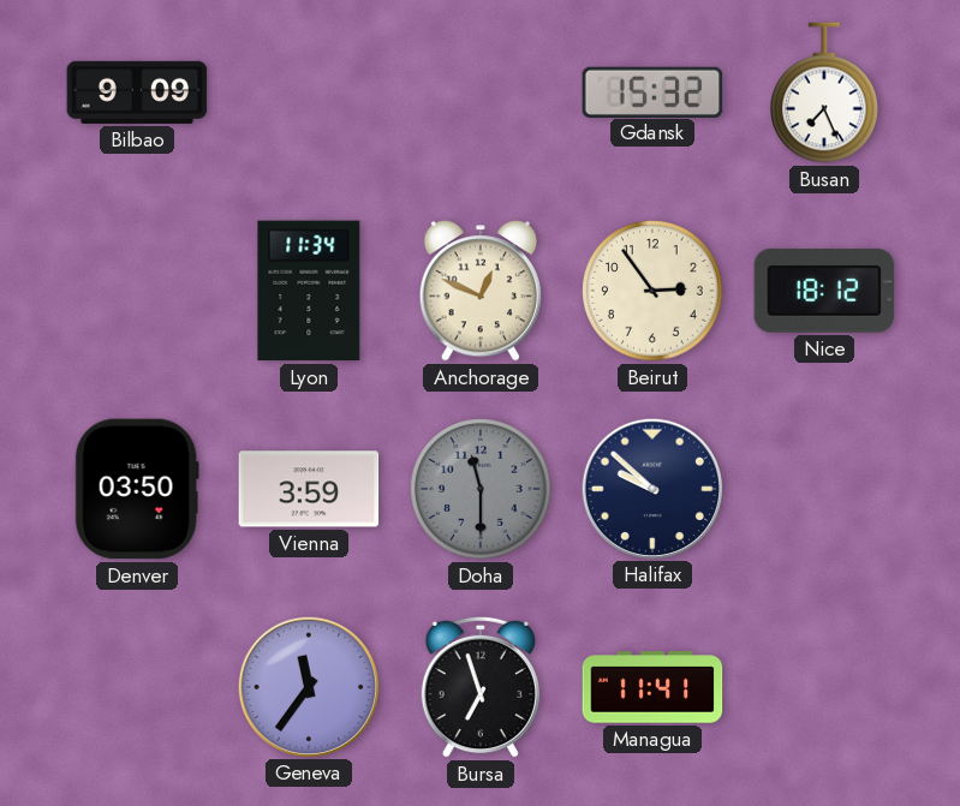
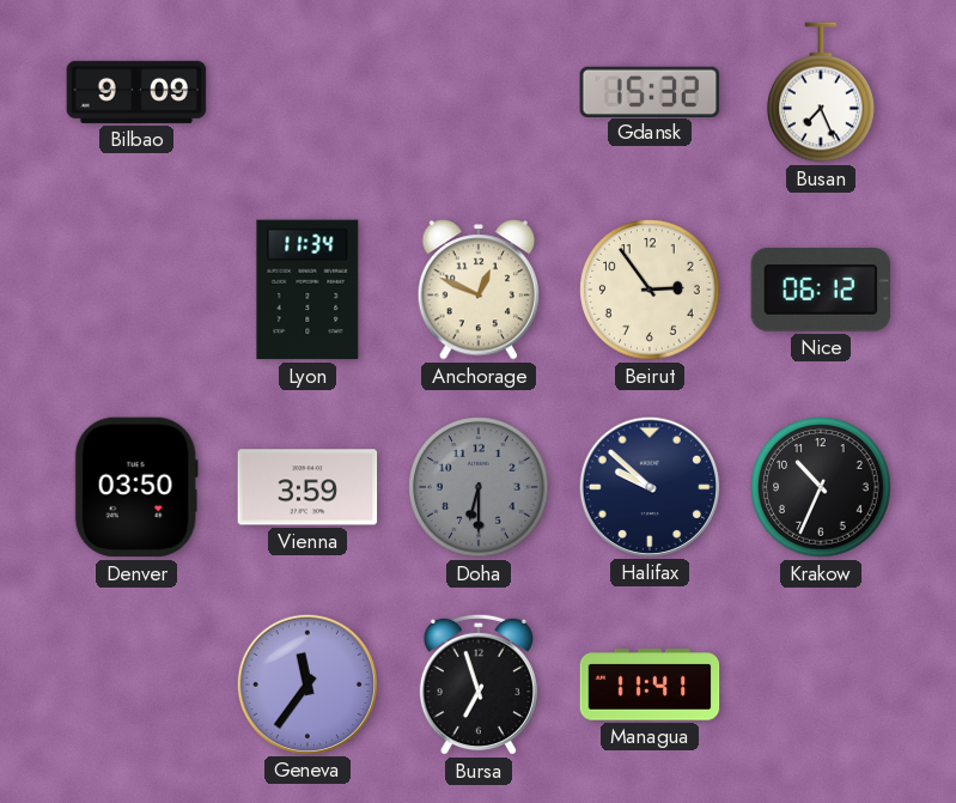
Nice: 18:12 -> 06:12 (821, 290)
Doha: 11:30 -> 6:30 (479, 487)
Krakow: none -> 10:34 (821, 487)
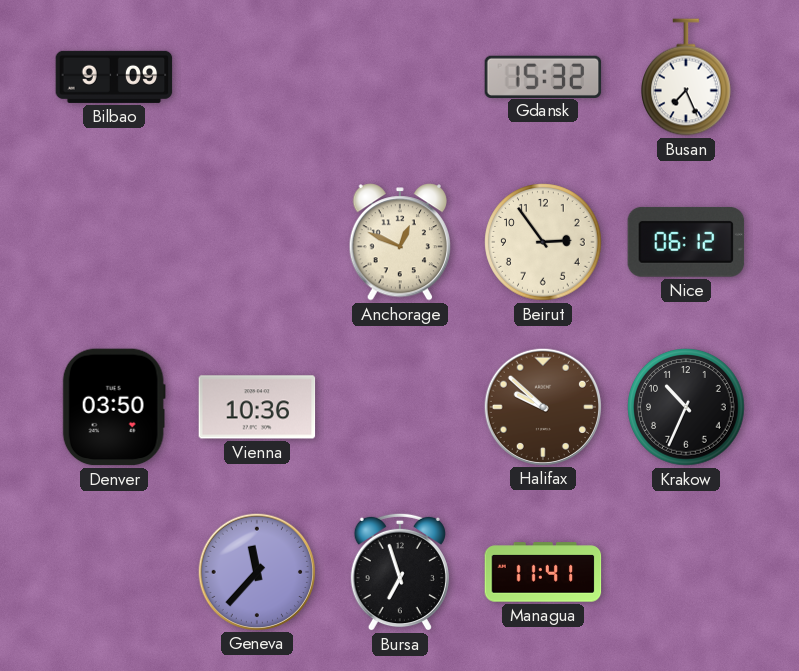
Lyon: 11:34 -> none (307, 290)
Vienna: 3:59 -> 10:36 (257, 407)
Doha: 6:30 -> none (479, 487)
Halifax dial: navy -> brown (542, 406)
Geneva: 11:36 -> 11:37 (256, 571)
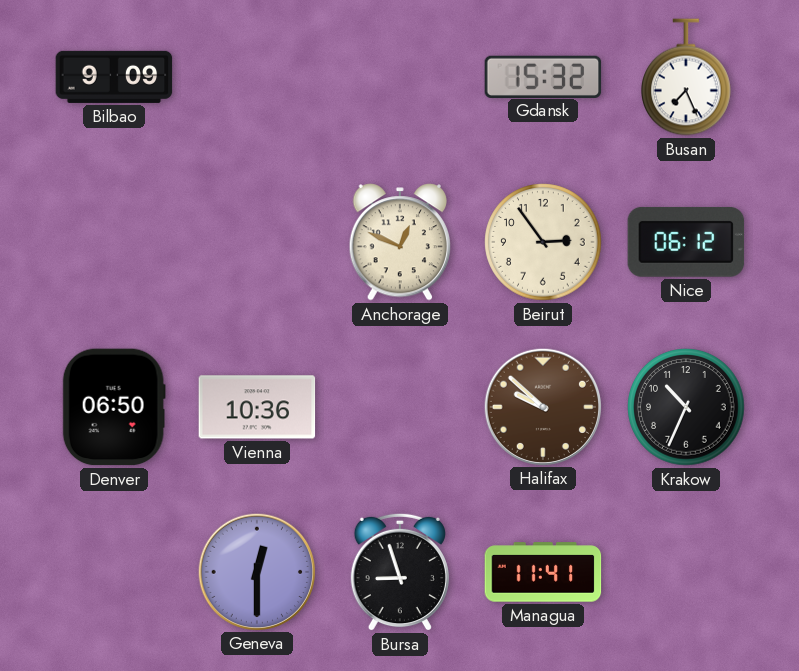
Denver: 03:50 -> 06:50 (114, 407)
Geneva: 11:37 -> 12:30 (256, 571)
Bursa: 6:57 -> 8:57 (400, 572)
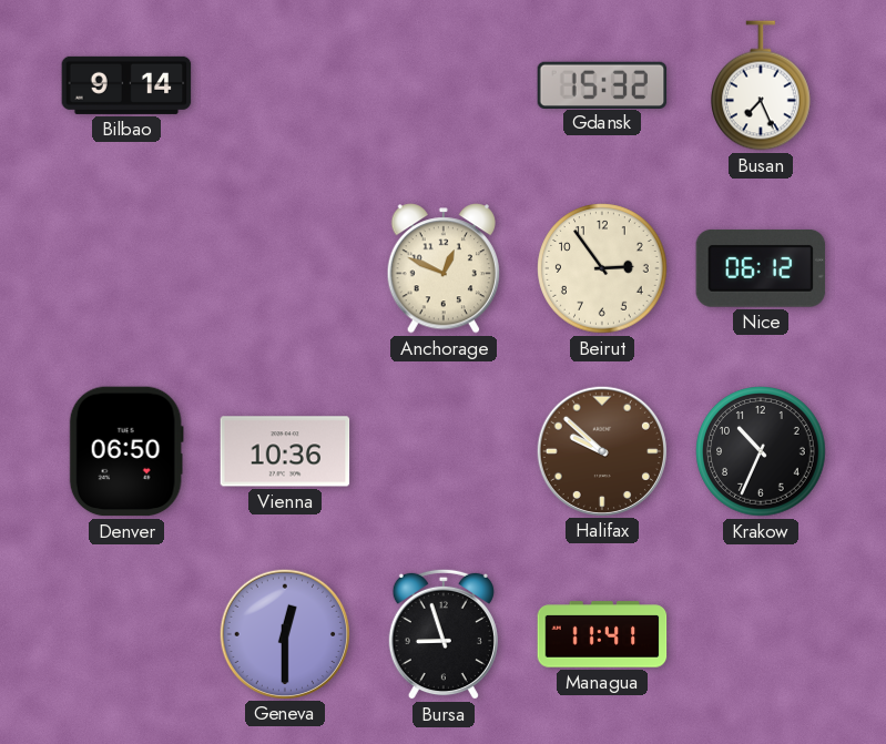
Bilbao: 9:09 -> 9:14 (126, 85)
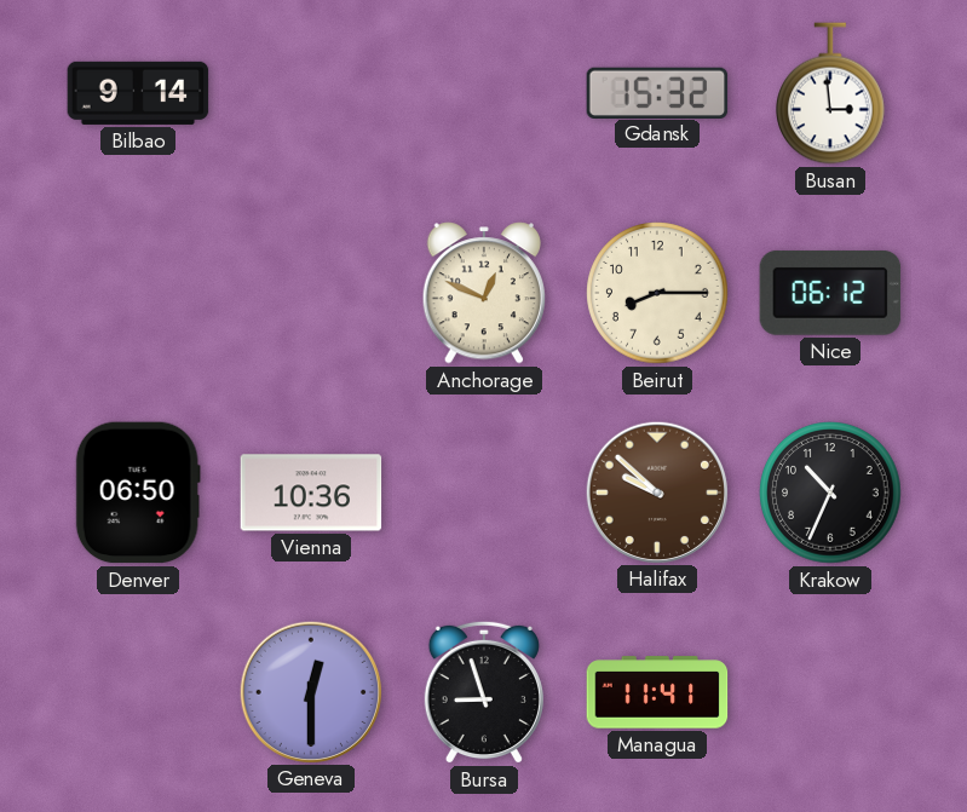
Busan: 7:26 -> 2:59 (831, 93)
Beirut: 2:54 -> 8:15 (657, 293)
